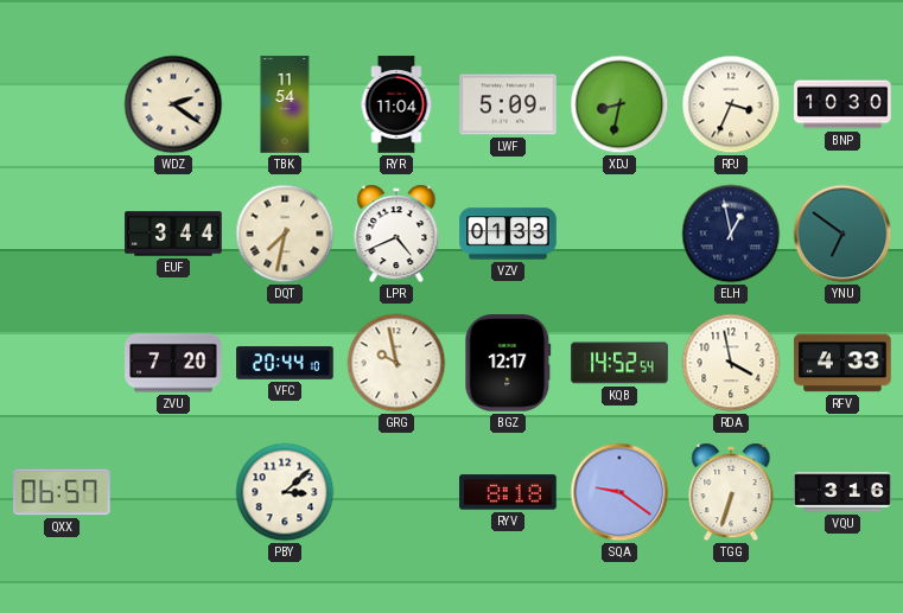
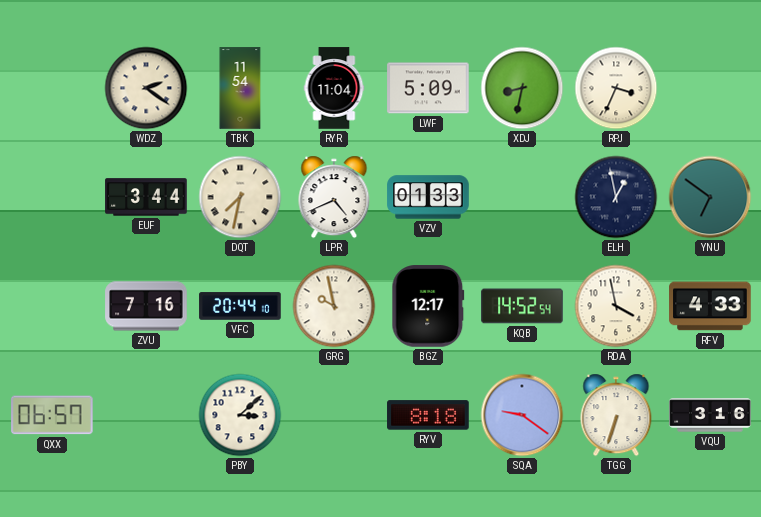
BNP: 10:30 -> none (842, 104)
ZVU: 7:20 -> 7:16 (146, 306)
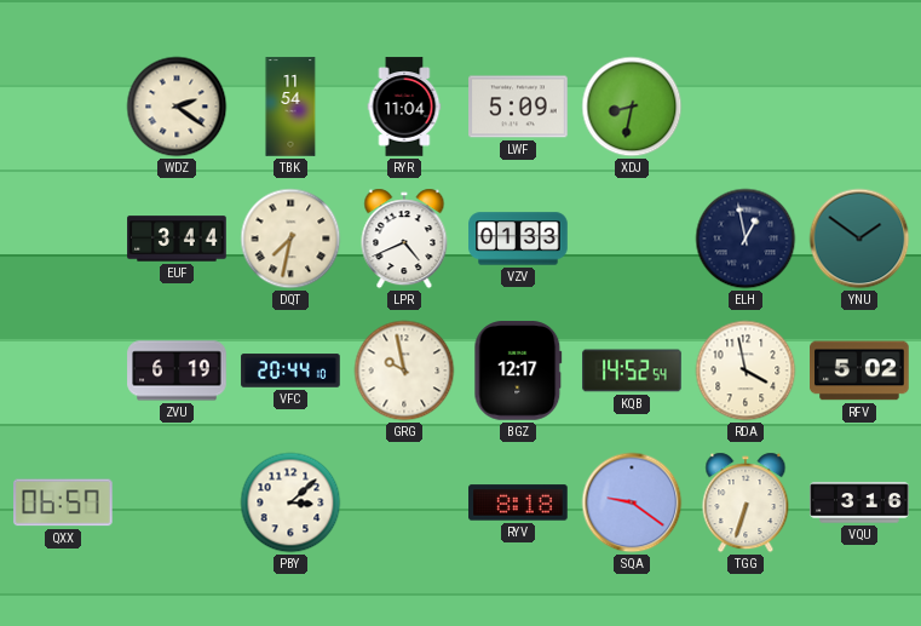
RPJ: 3:34 -> none (616, 88)
YNU: 6:51 -> 1:51 (859, 239)
ZVU: 7:16 -> 6:19 (177, 371)
RFV: 4:33 -> 5:02 (859, 371)
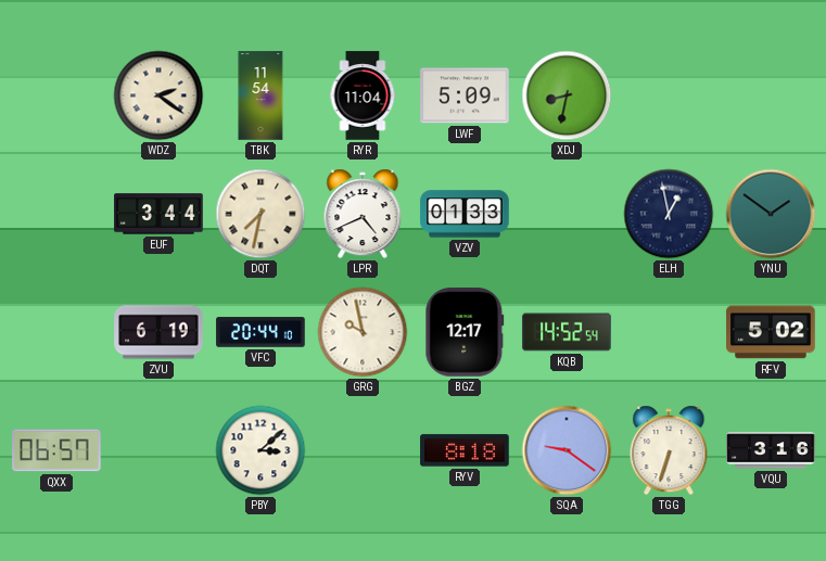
RDA: 3:58 -> none (746, 371)
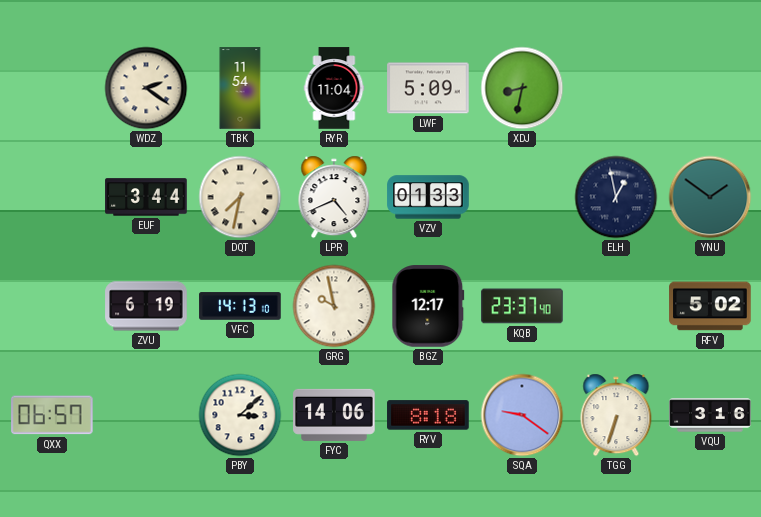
VFC: 20:44 -> 14:13 (240, 306)
KQB: 14:52 -> 23:37 (522, 306)
FYC: none -> 14:06 (334, 415)
